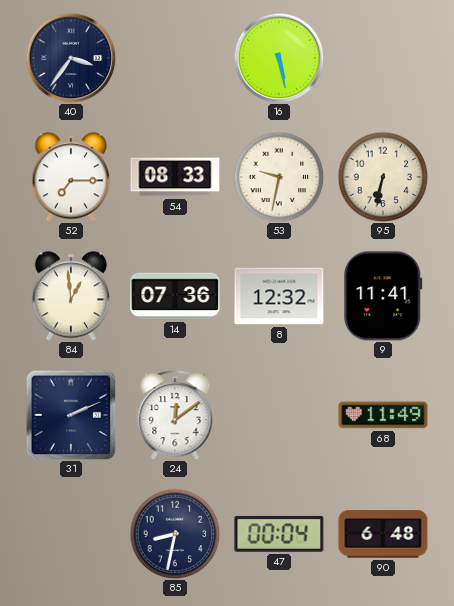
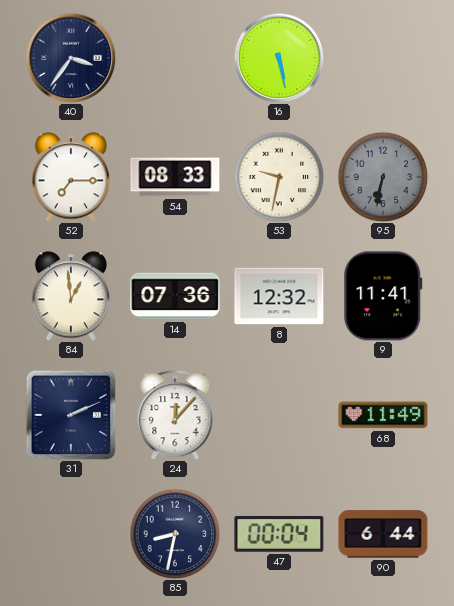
95 dial: cream -> grey (383, 177)
24: 12:09 -> 12:07 (175, 415)
90: 6:48 -> 6:44 (383, 534)
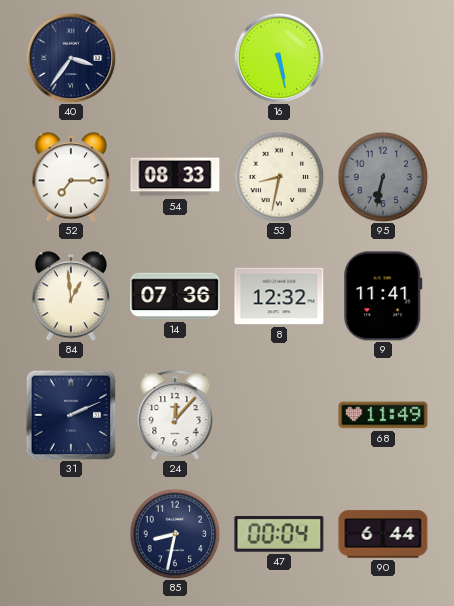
53: 9:32 -> 8:32 (279, 177)
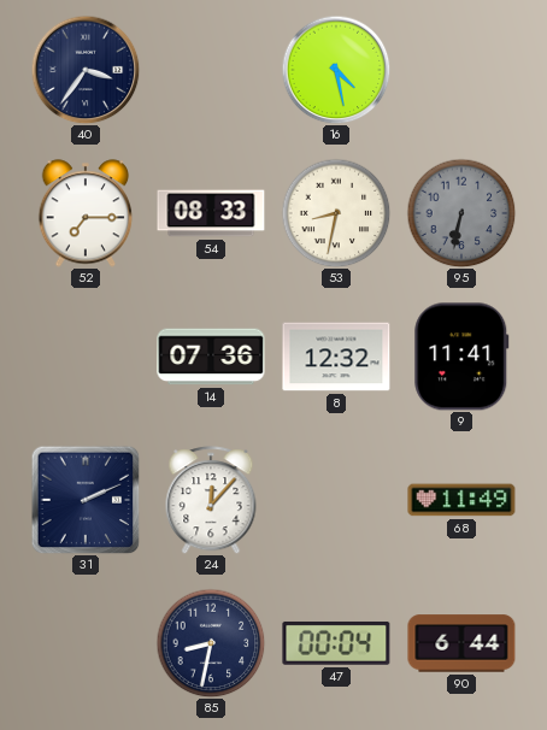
16: 5:28 -> 4:28 (336, 70)
84: 12:59 -> none (71, 296)
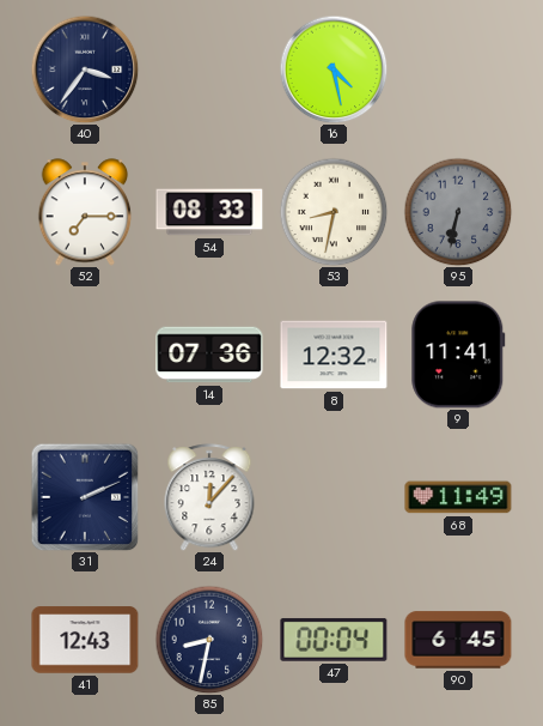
41: none -> 12:43 (85, 640)
90: 6:44 -> 6:45 (458, 640)
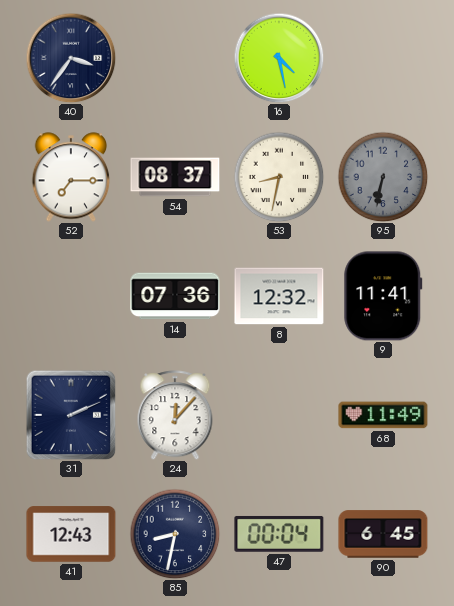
54: 08:33 -> 08:37 (175, 177)
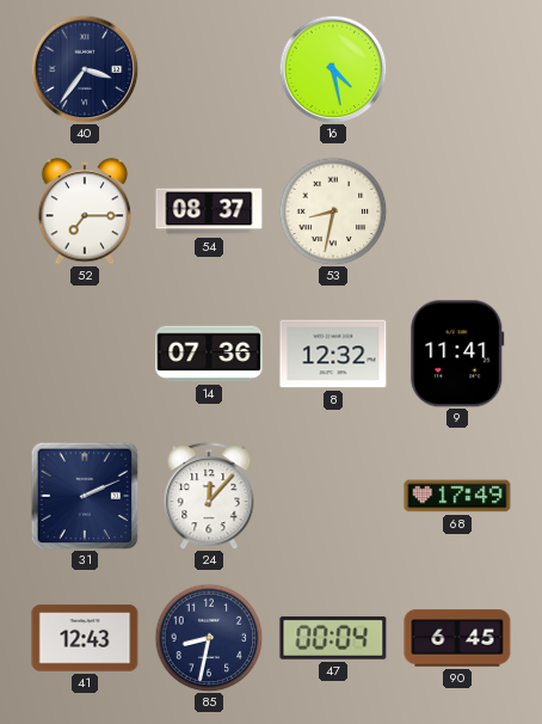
95: 6:32 -> none (383, 177)
68: 11:49 -> 17:49 (457, 496)
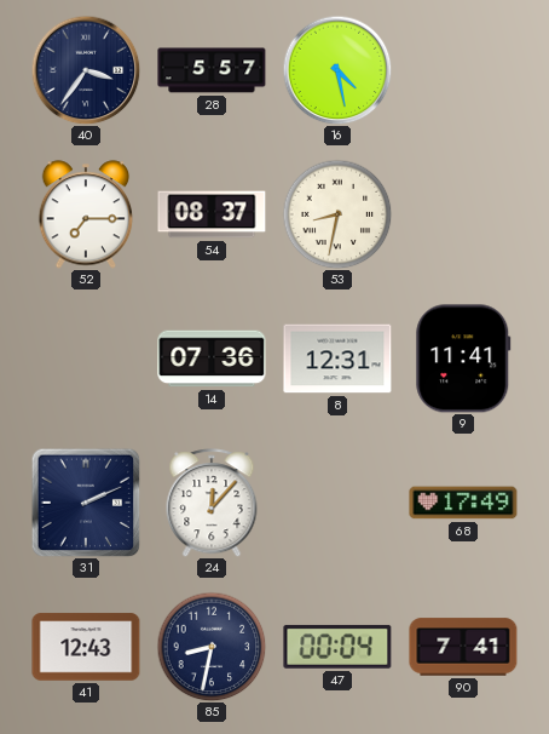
28: none -> 5:57 (212, 70)
8: 12:32 -> 12:31 (337, 359)
90: 6:45 -> 7:41 (463, 647)
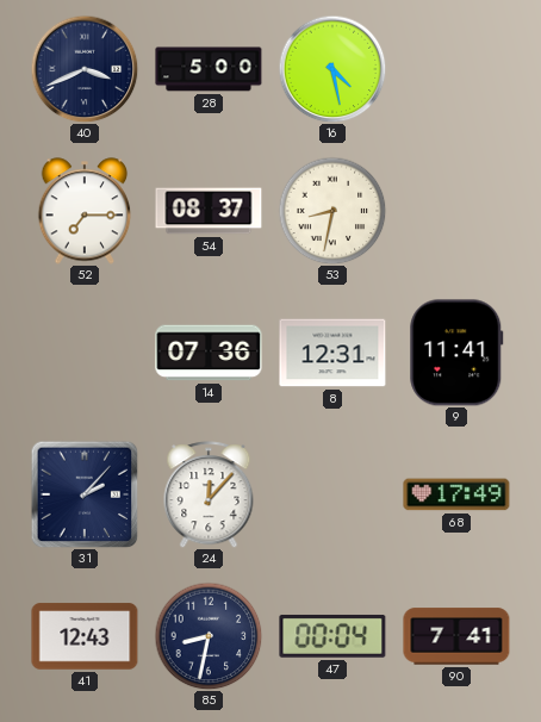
40: 3:36 -> 3:41 (85, 69)
28: 5:57 -> 5:00 (209, 69)
31: 2:11 -> 2:07 (85, 494)
